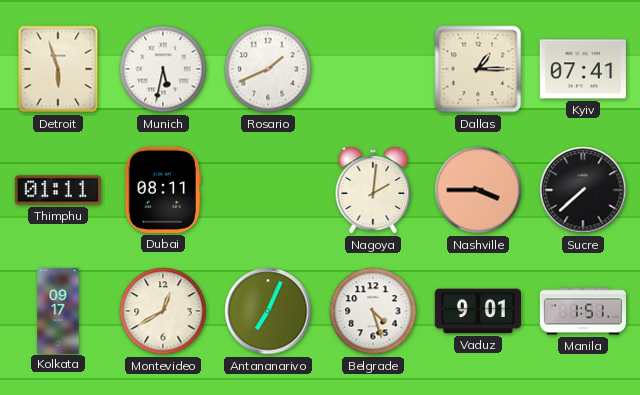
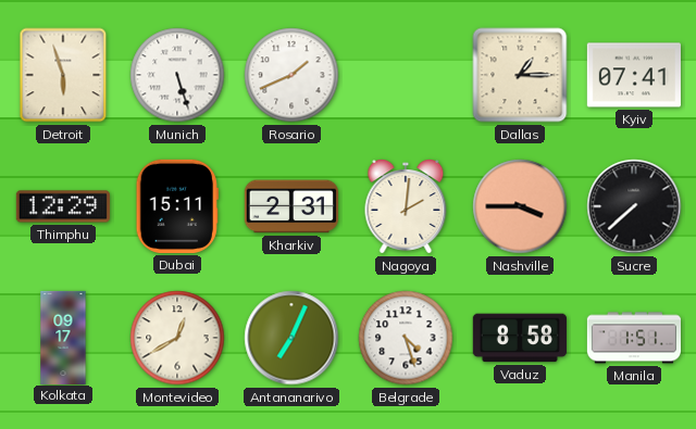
Munich: 5:32 -> 5:27 (177, 75)
Thimphu: 01:11 -> 12:29 (63, 206)
Dubai: 08:11 -> 15:11 (177, 206)
Kharkiv: none -> 2:31 (291, 206)
Vaduz: 9:01 -> 8:58 (520, 338)
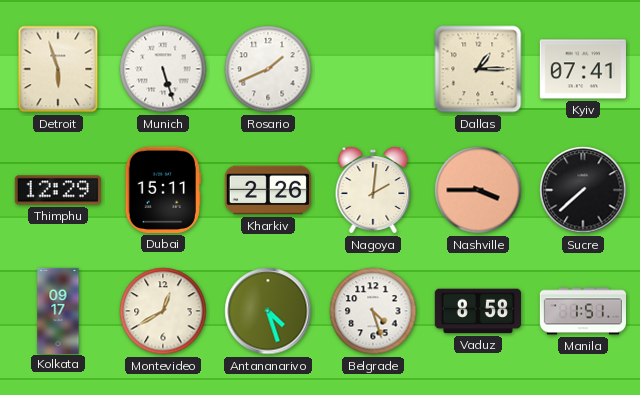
Kharkiv: 2:31 -> 2:26 (268, 190)
Antananarivo: 7:04 -> 4:27 (268, 311)
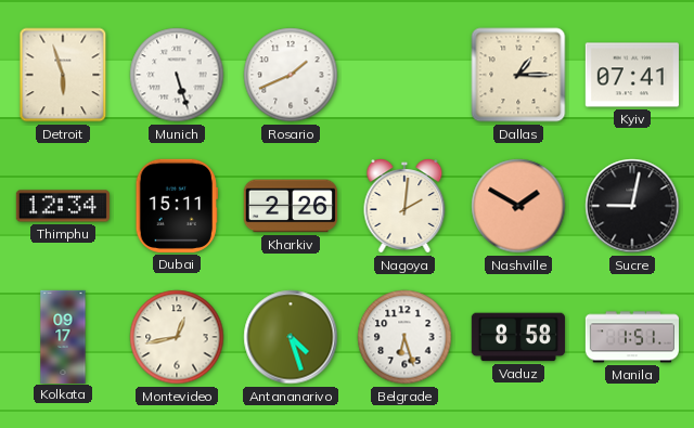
Thimphu: 12:29 -> 12:34 (63, 206)
Nashville: 3:45 -> 1:50 (518, 206)
Sucre: 7:38 -> 9:02 (632, 206)
Montevideo: 12:40 -> 12:43 (177, 337)
Belgrade: 4:27 -> 6:27 (404, 337)
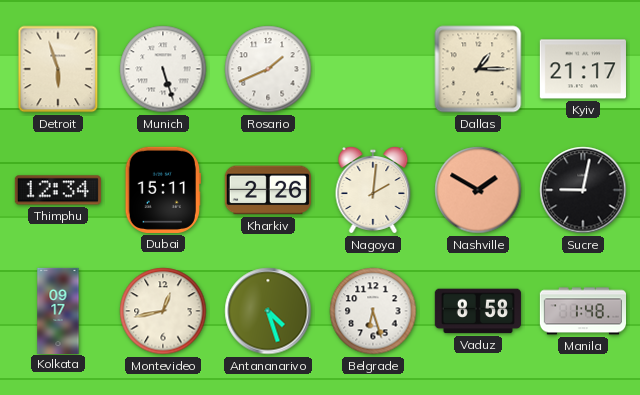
Kyiv: 07:41 -> 21:17 (583, 69)
Manila: 1:51 -> 1:48 (582, 311)
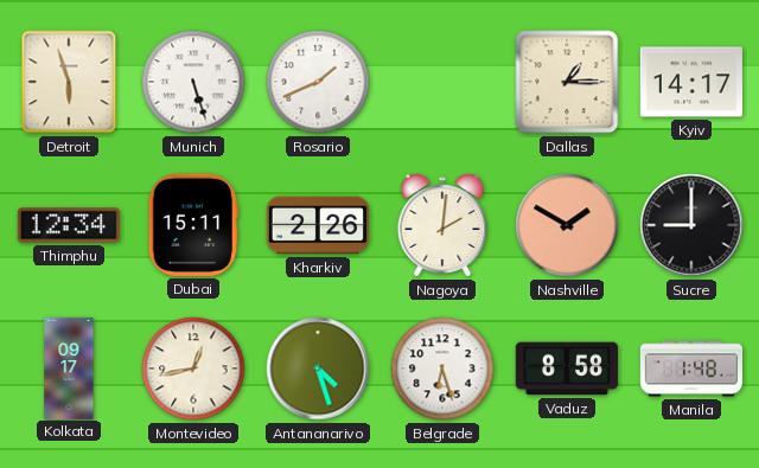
Kyiv: 21:17 -> 14:17 (691, 82)
Sucre: 9:02 -> 9:00 (691, 225)
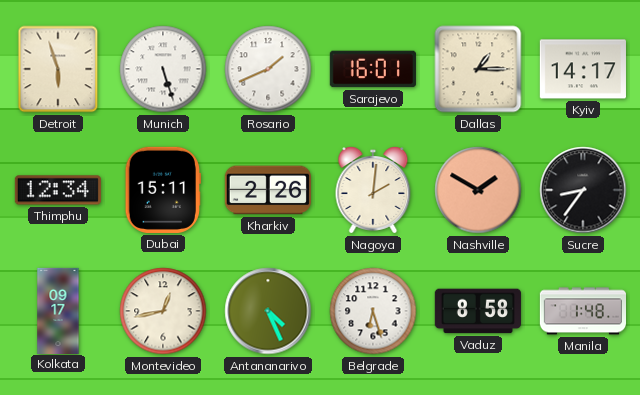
Sarajevo: none -> 16:01 (373, 69)
Sucre: 9:00 -> 8:36 (583, 190)
Antananarivo: 4:27 -> 4:26 (268, 311)
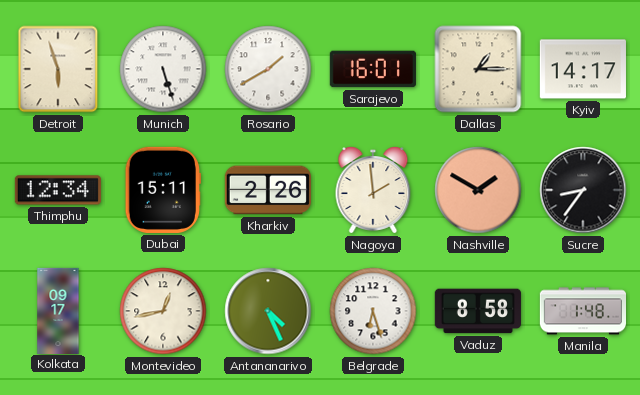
Rosario: 1:41 -> 1:40 (268, 69)
Nagoya: 2:01 -> 1:59 (373, 190)
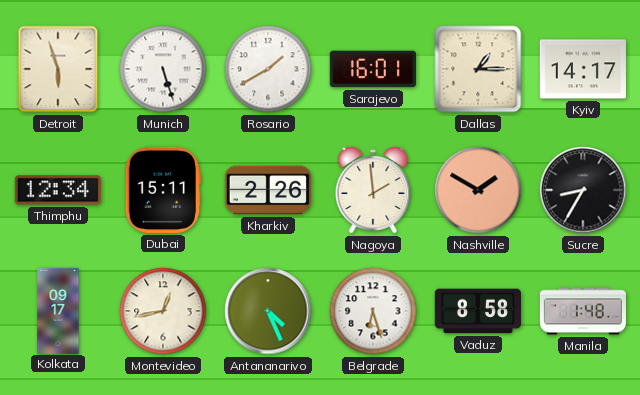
Sucre: 8:36 -> 8:35 (583, 190)
